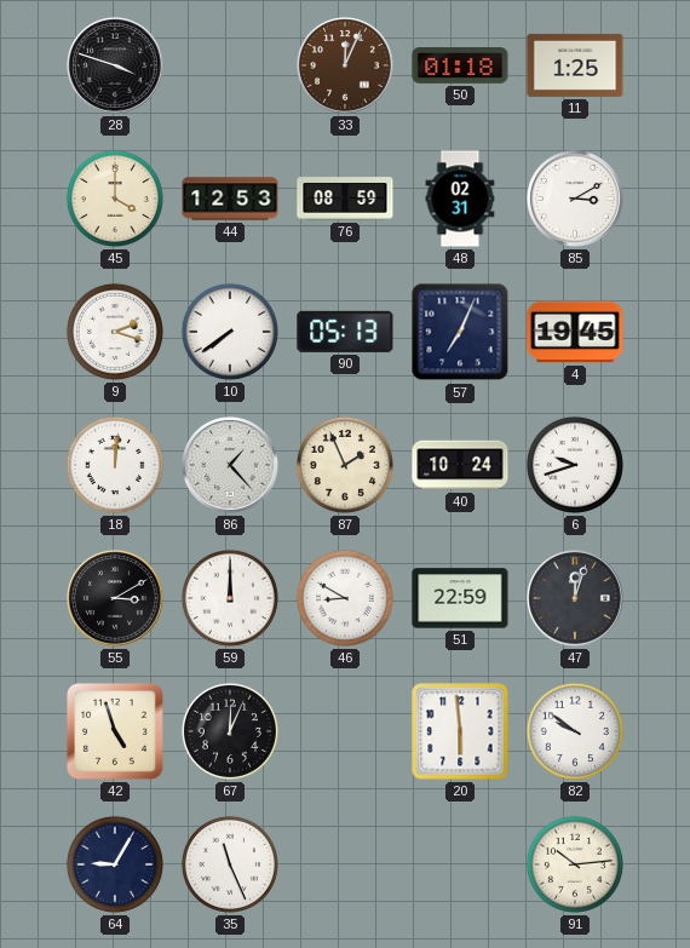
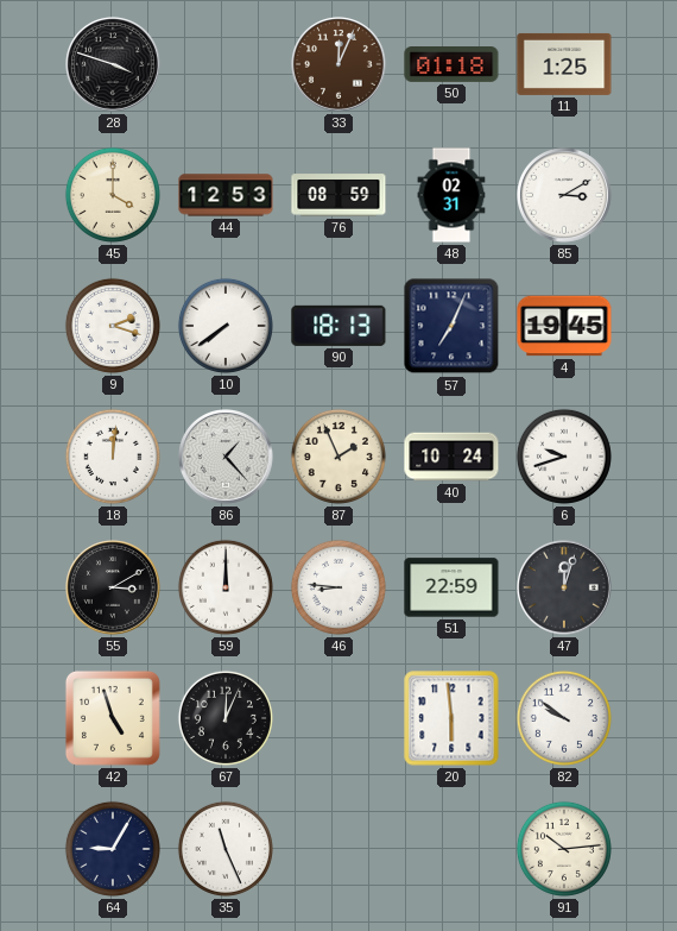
90: 05:13 -> 18:13 (338, 326)
46: 8:50 -> 8:46 (338, 587)
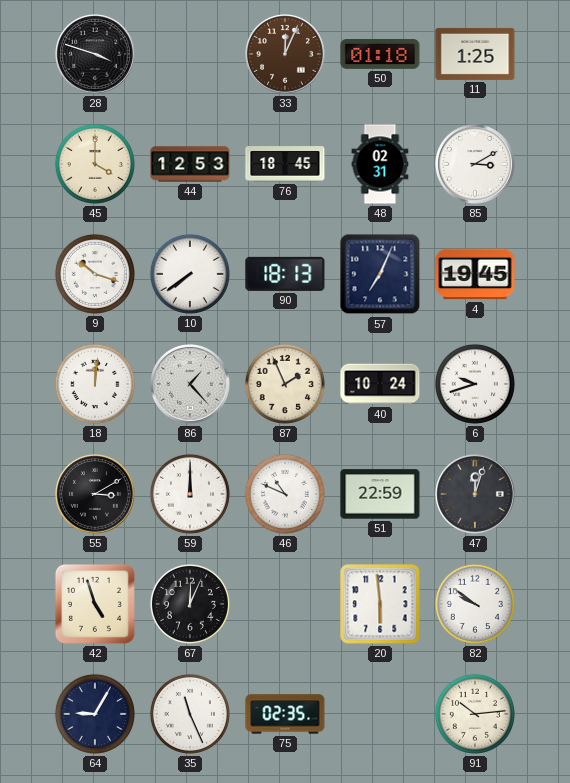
76: 08:59 -> 18:45 (285, 164)
9: 2:18 -> 10:18 (95, 274)
46: 8:46 -> 10:49 (285, 494)
75: none -> 02:35 (285, 714)
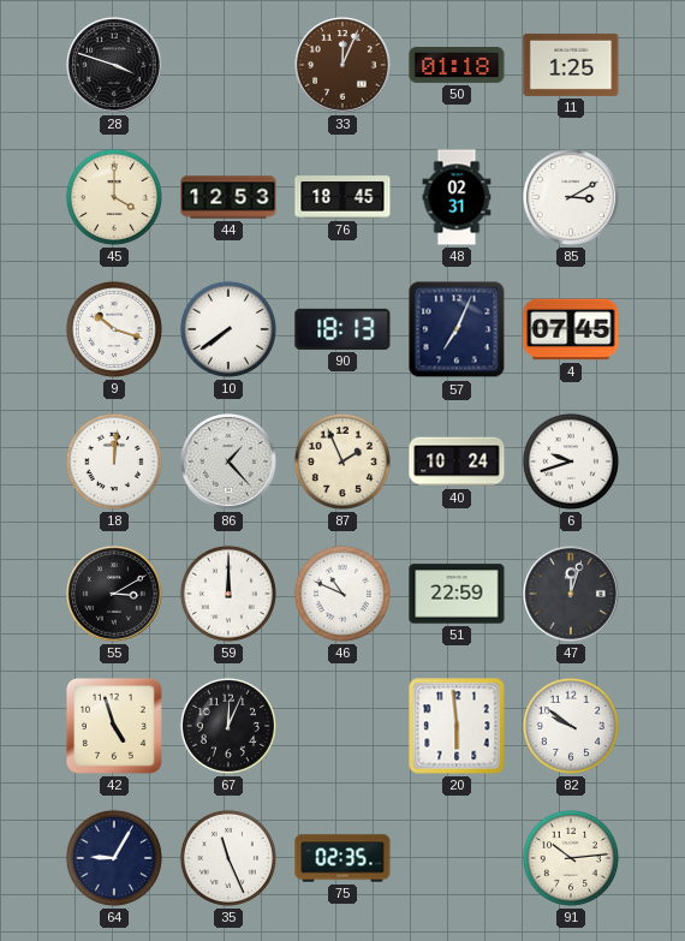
4: 19:45 -> 07:45 (571, 329)
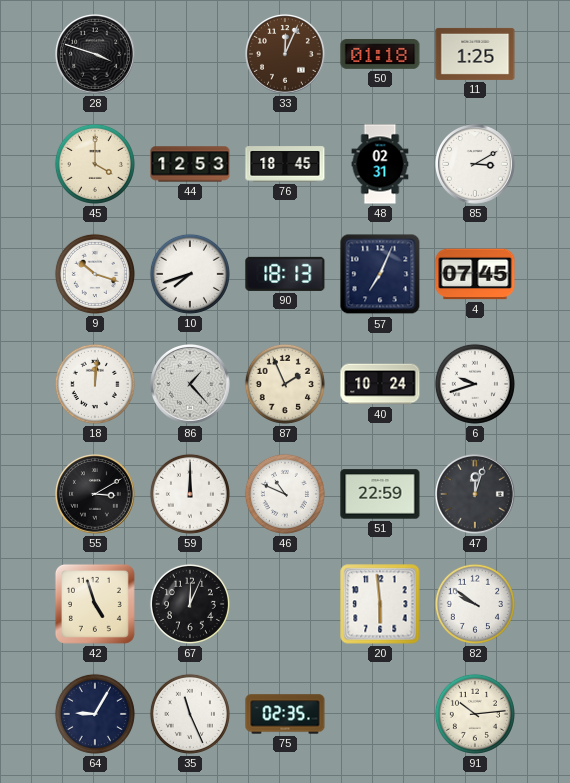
10: 7:39 -> 7:42 (190, 274)
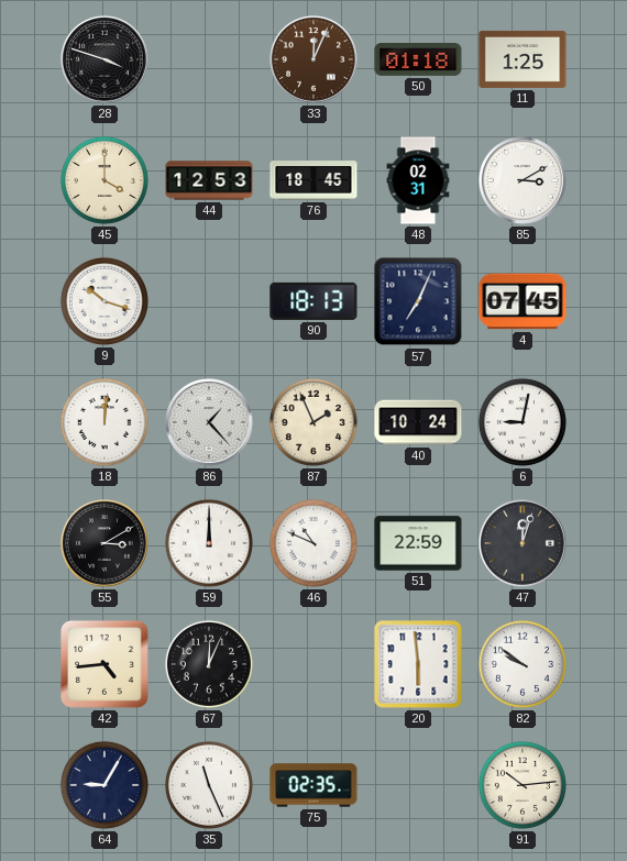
10: 7:42 -> none (190, 274)
6: 9:42 -> 9:02 (522, 422)
42: 4:57 -> 4:44 (105, 664)
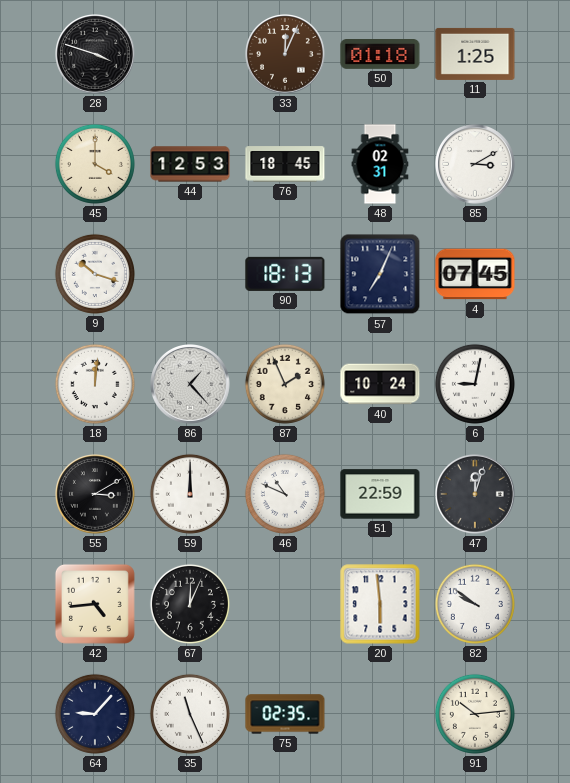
64: 9:05 -> 9:07 (95, 714)
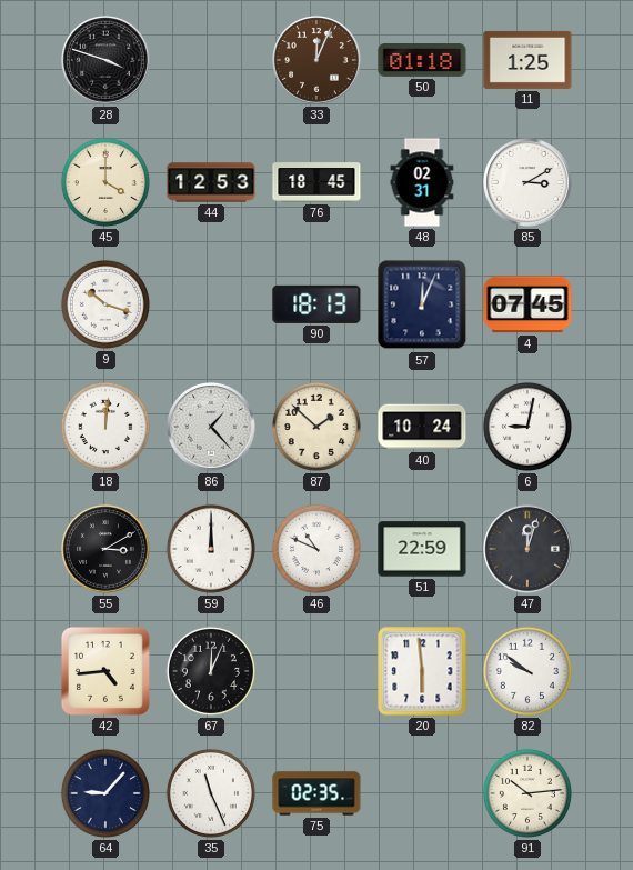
57: 7:04 -> 12:04 (422, 304)
87: 1:56 -> 1:52 (316, 427)
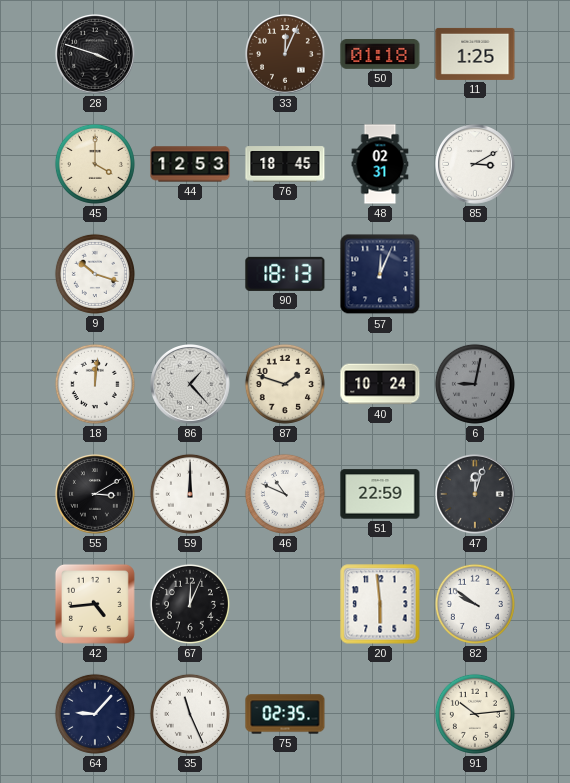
4: 07:45 -> none (527, 304)
87: 1:52 -> 1:48 (285, 384)
6 dial: white -> grey (475, 384)
